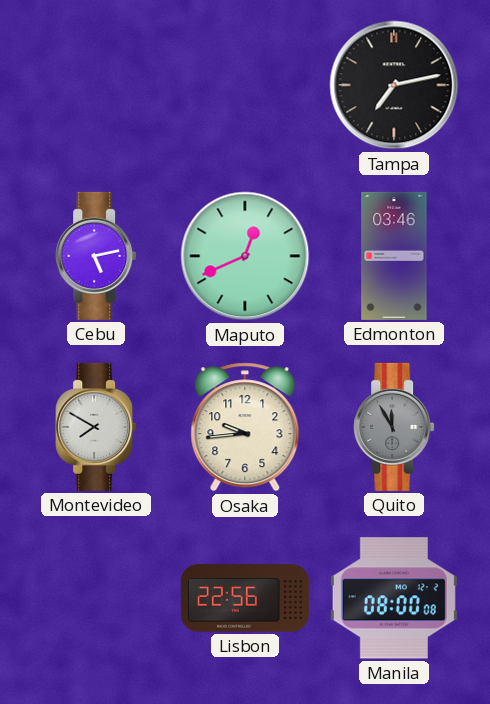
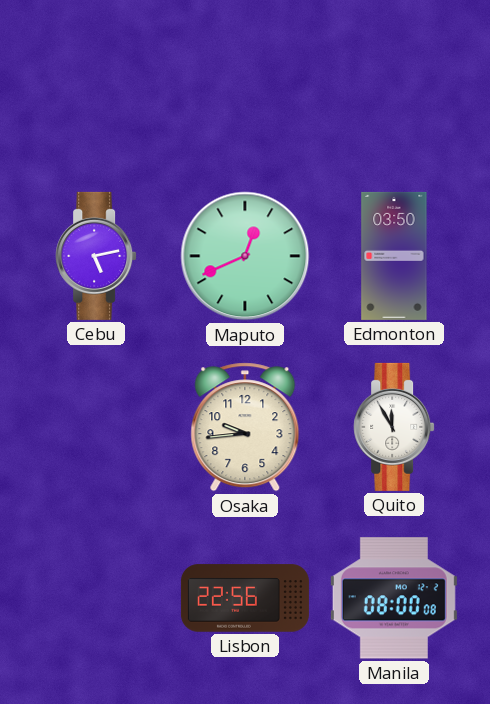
Tampa: 7:13 -> none (394, 85)
Edmonton: 03:46 -> 03:50 (394, 256)
Montevideo: 7:50 -> none (96, 427)
Quito dial: grey -> white (394, 427)
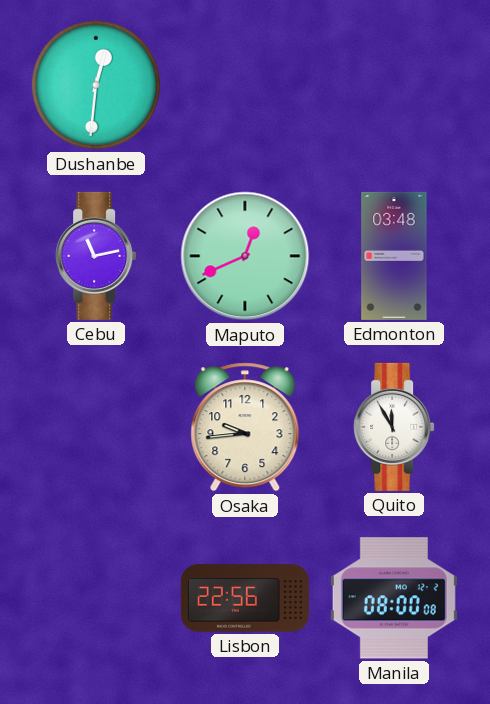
Dushanbe: none -> 12:31 (96, 85)
Cebu: 5:13 -> 11:13 (96, 256)
Edmonton: 03:50 -> 03:48 (394, 256)
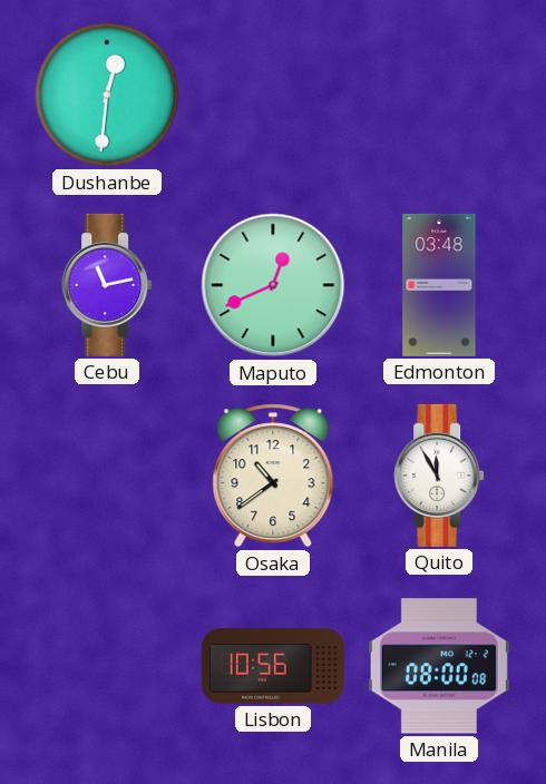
Osaka: 9:44 -> 10:39 (273, 476)
Lisbon: 22:56 -> 10:56 (273, 666)
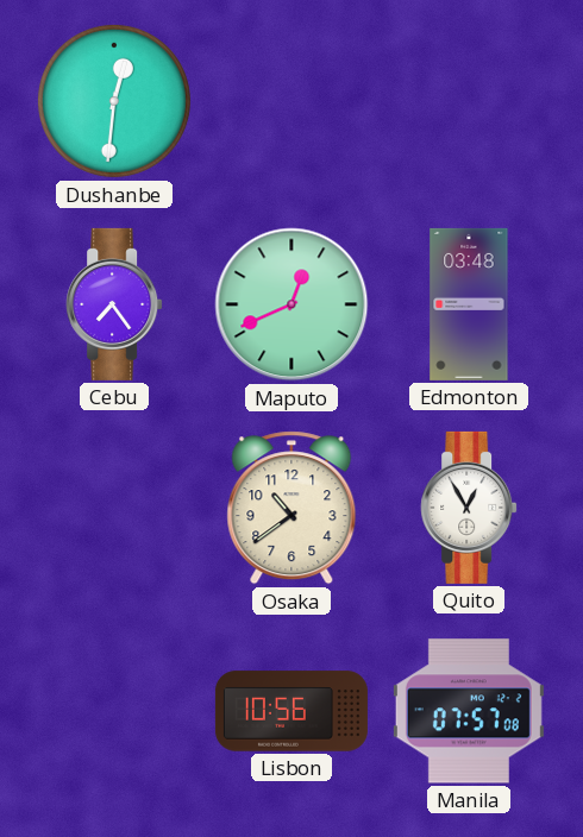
Cebu: 11:13 -> 7:24 (114, 304)
Quito: 11:55 -> 12:55 (469, 508)
Manila: 08:00 -> 07:57 (469, 711)
